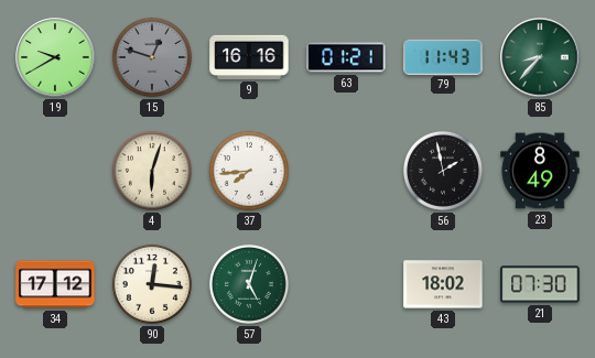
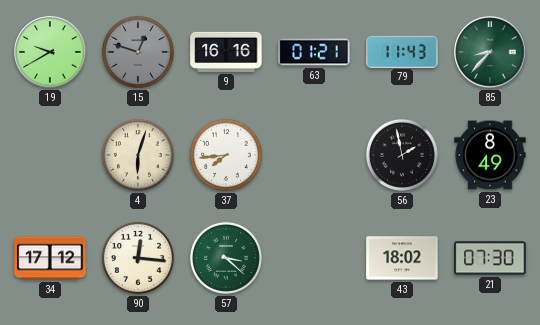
57: 5:03 -> 3:22 (226, 258)
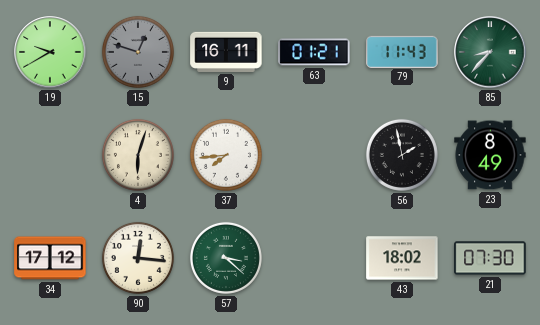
9: 16:16 -> 16:11 (226, 52)
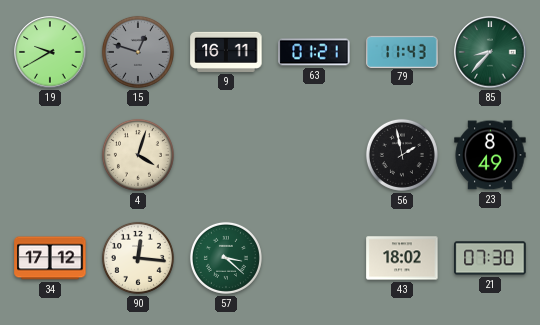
4: 6:03 -> 4:03 (138, 155)
37: 7:44 -> none (226, 155)
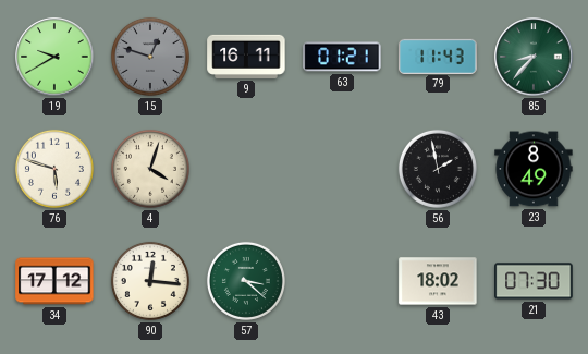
76: none -> 5:48 (54, 169)
